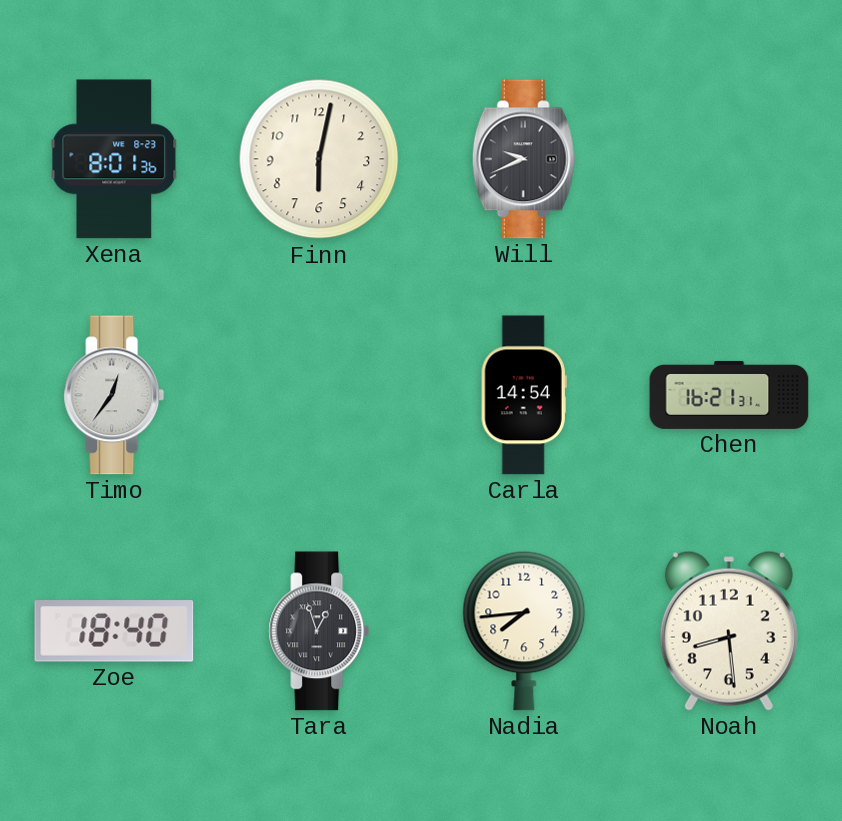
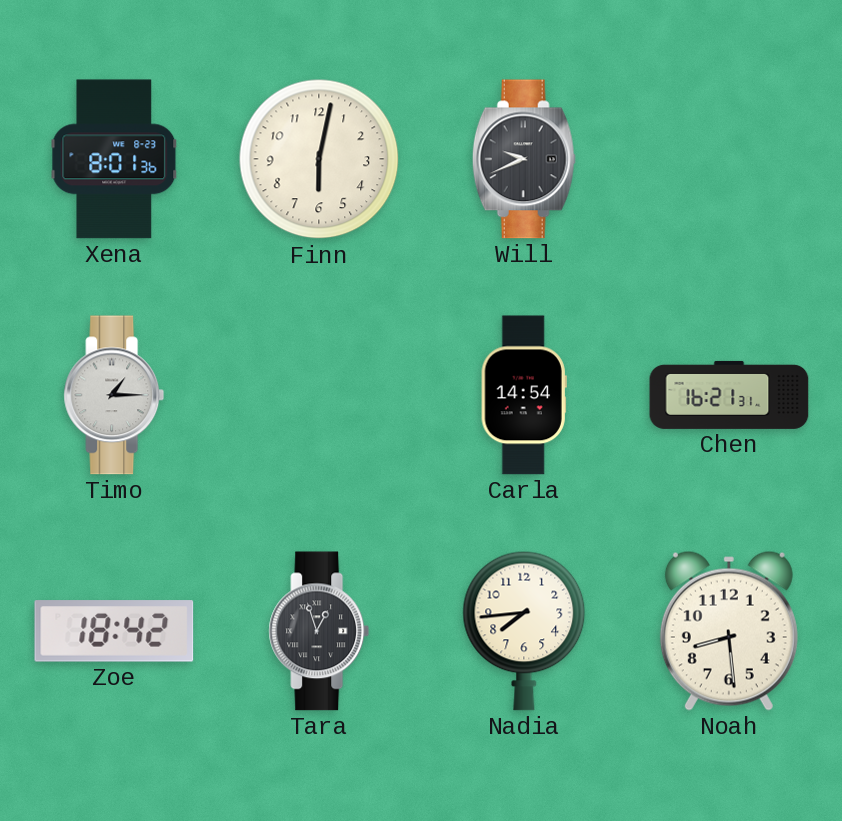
Timo: 12:36 -> 1:15 (114, 395)
Zoe: 18:40 -> 18:42 (114, 631)
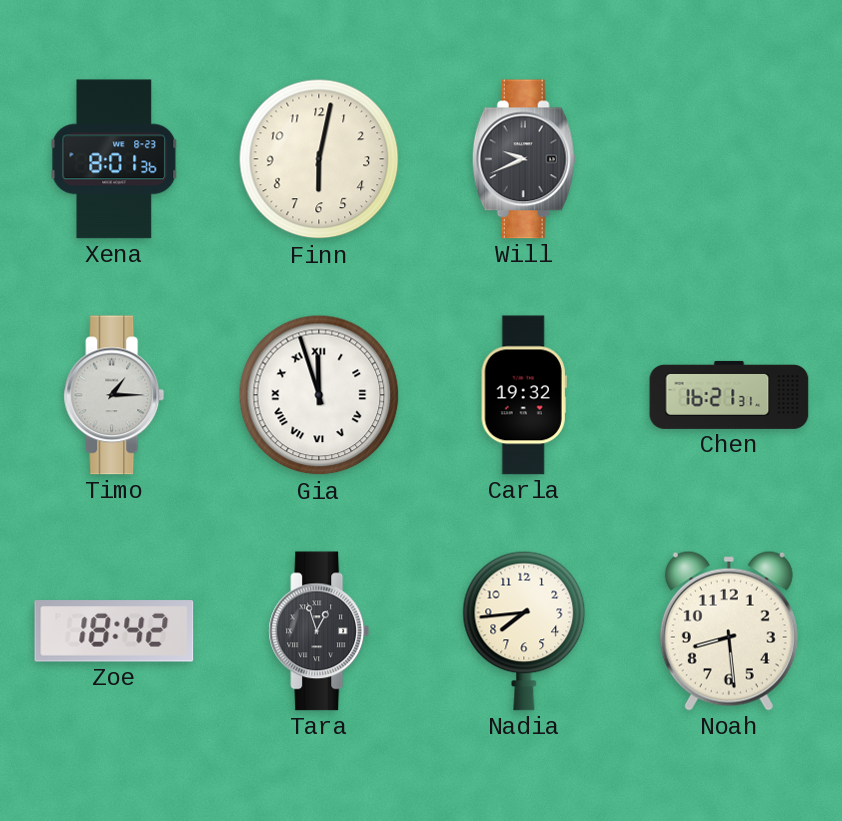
Gia: none -> 11:57 (319, 395)
Carla: 14:54 -> 19:32 (524, 395)
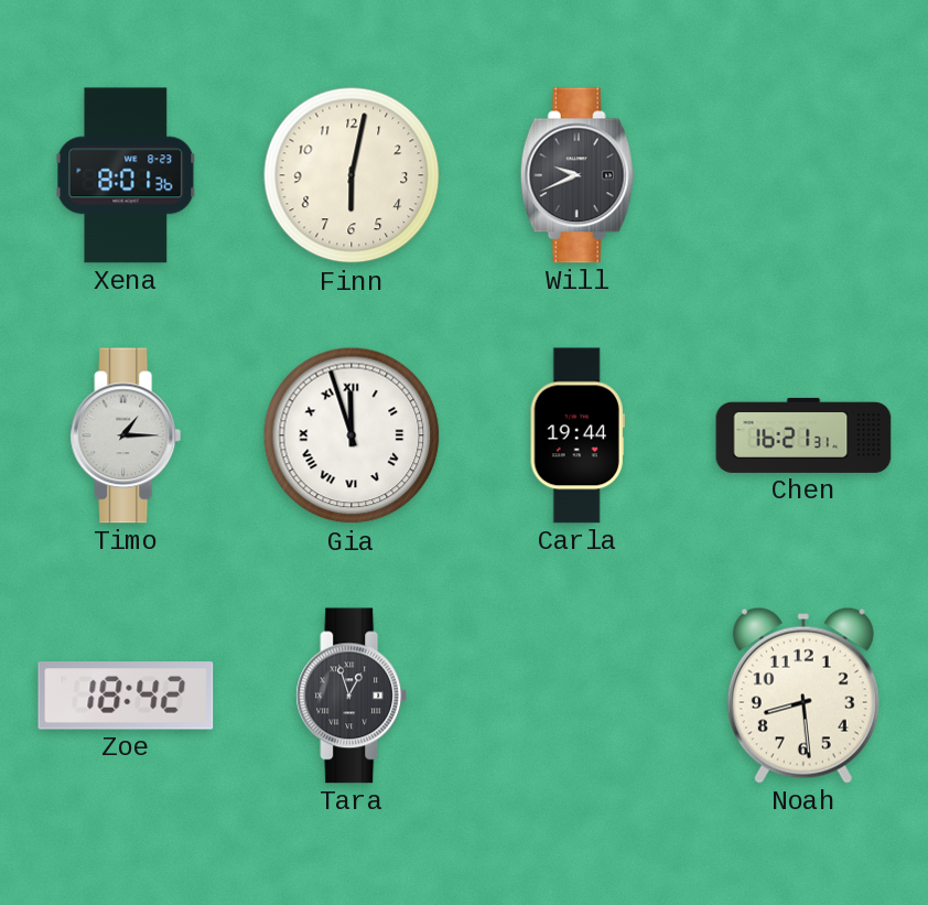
Carla: 19:32 -> 19:44 (578, 435)
Nadia: 7:44 -> none (524, 631)
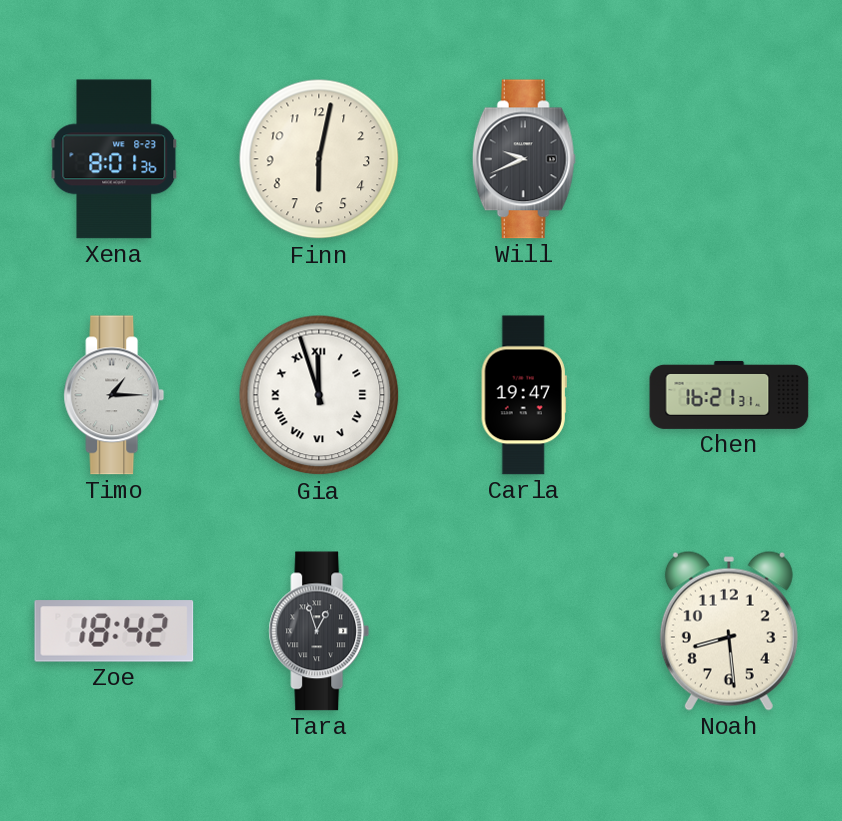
Carla: 19:44 -> 19:47 (524, 395)
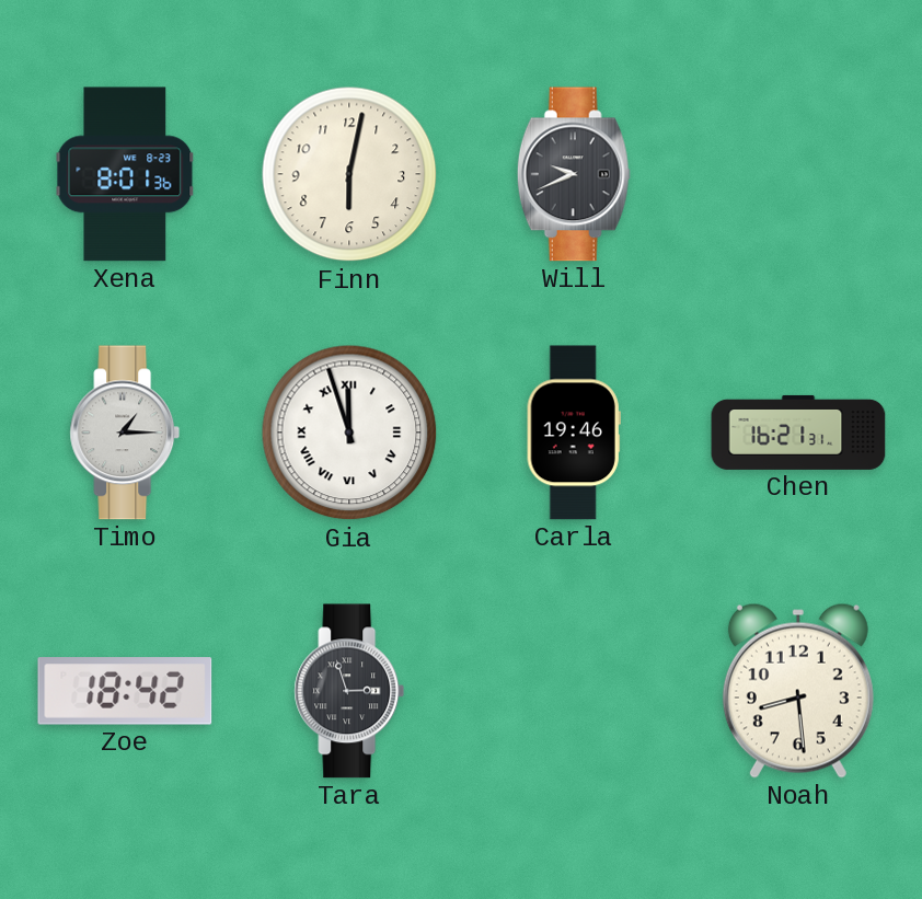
Carla: 19:47 -> 19:46 (574, 433)
Tara: 12:57 -> 2:57 (349, 691)
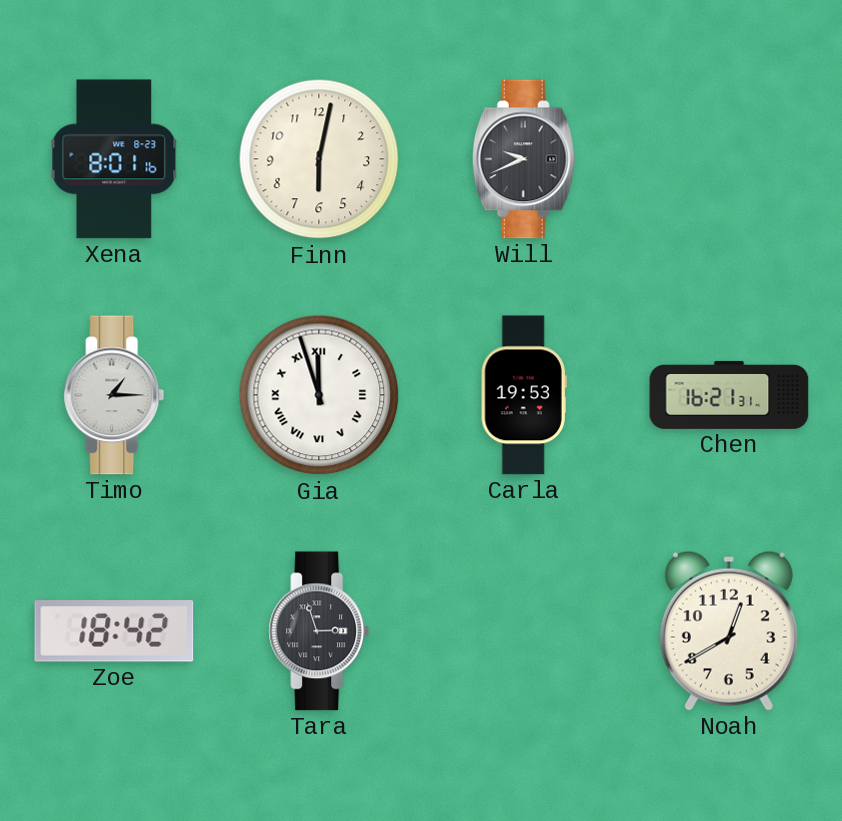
Xena: 8:01:36 -> 8:01:16 (114, 159)
Carla: 19:46 -> 19:53 (524, 395)
Noah: 8:29 -> 12:40 (729, 631)
